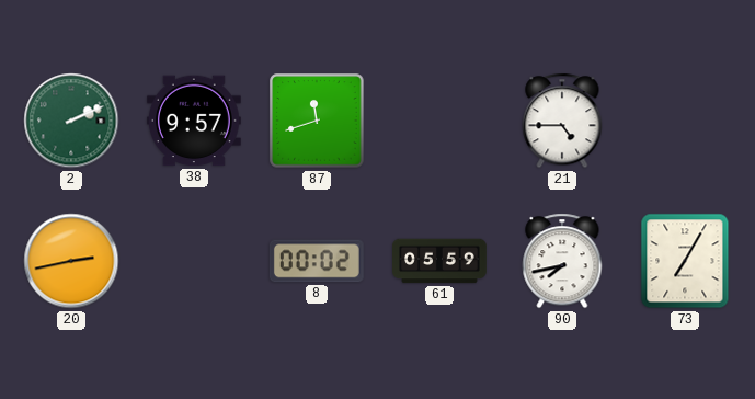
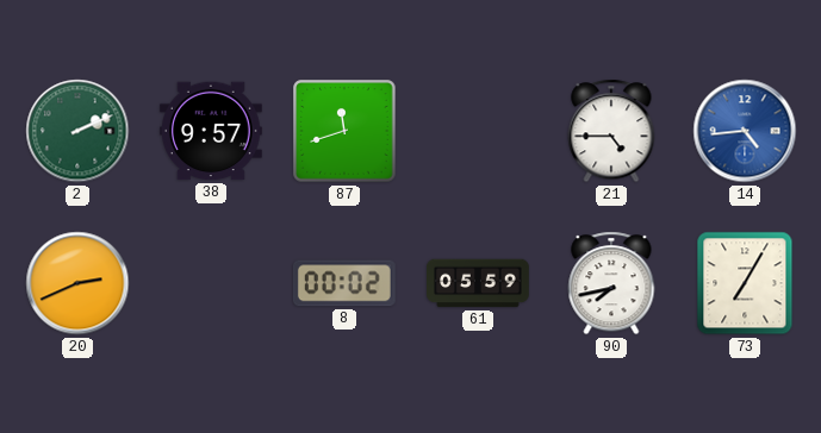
14: none -> 4:44 (745, 131)
20: 2:43 -> 2:41 (77, 283)
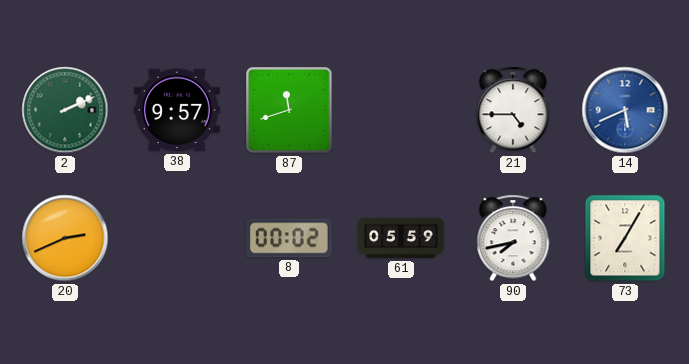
14: 4:44 -> 5:41 (625, 110)
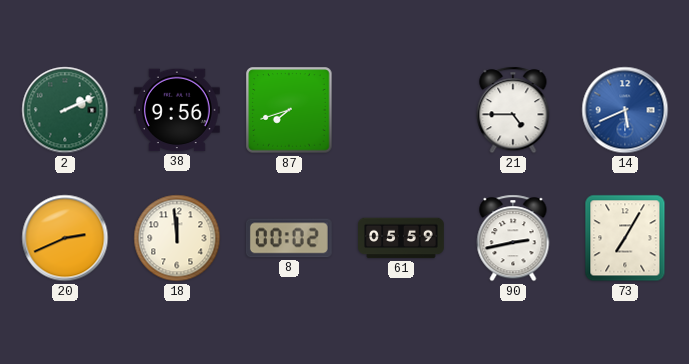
38: 9:57 -> 9:56 (177, 110)
87: 11:42 -> 7:42 (289, 110)
18: none -> 11:59 (177, 238)
90: 7:43 -> 2:43 (513, 238)
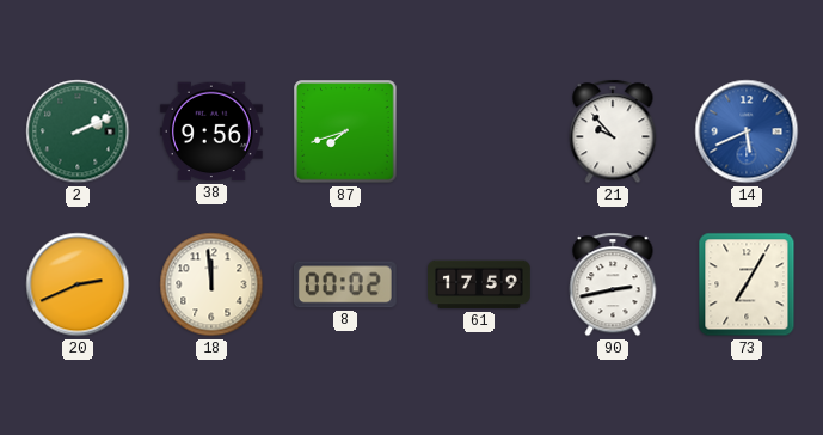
21: 4:45 -> 9:53 (613, 131)
61: 05:59 -> 17:59 (480, 284)
